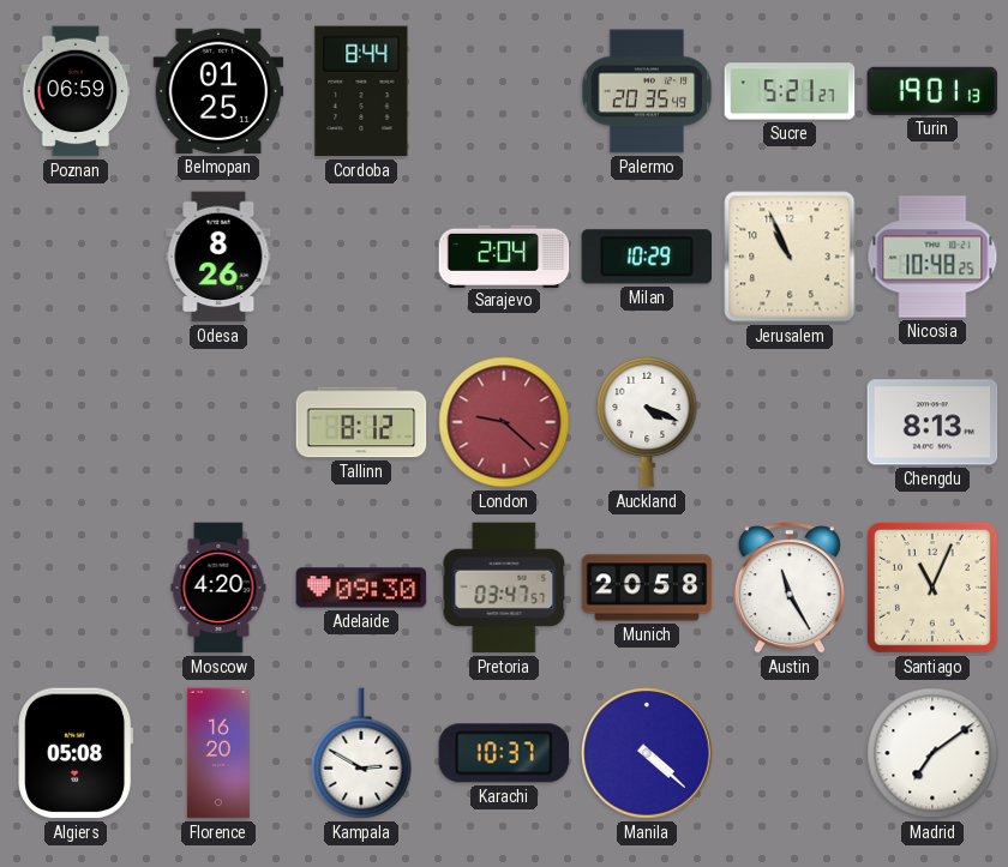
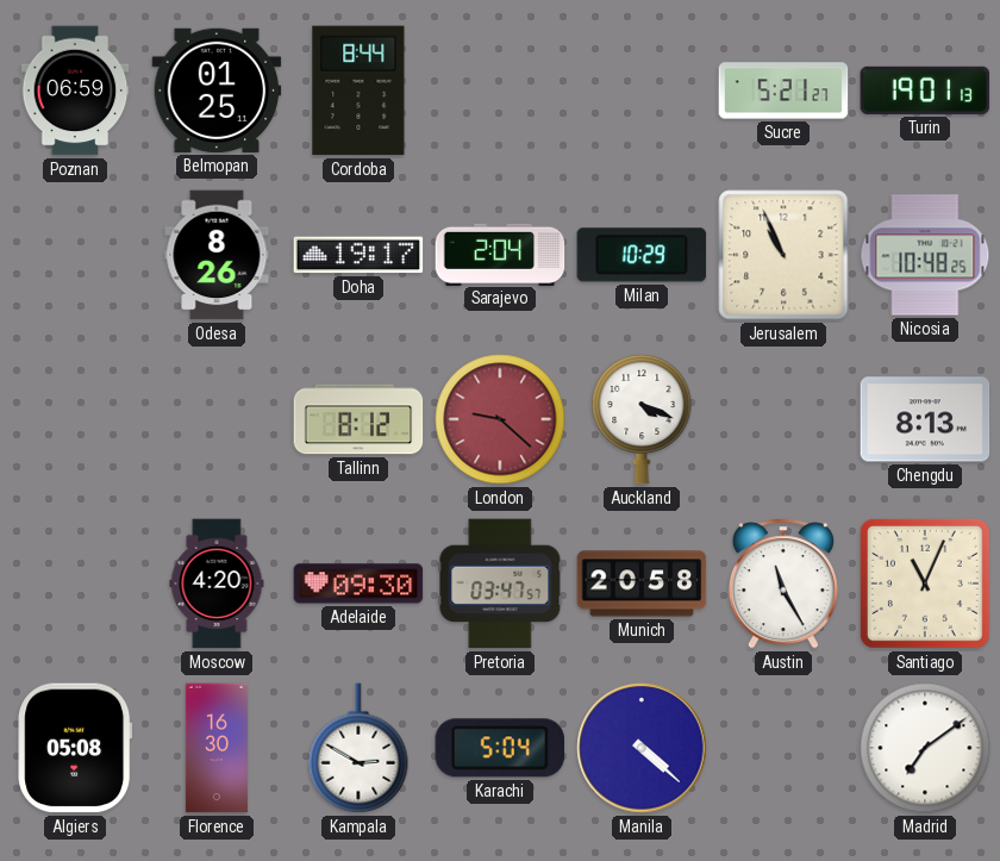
Palermo: 20:35 -> none (647, 91)
Doha: none -> 19:17 (358, 255)
Florence: 16:20 -> 16:30 (217, 748)
Karachi: 10:37 -> 5:04 (500, 748)
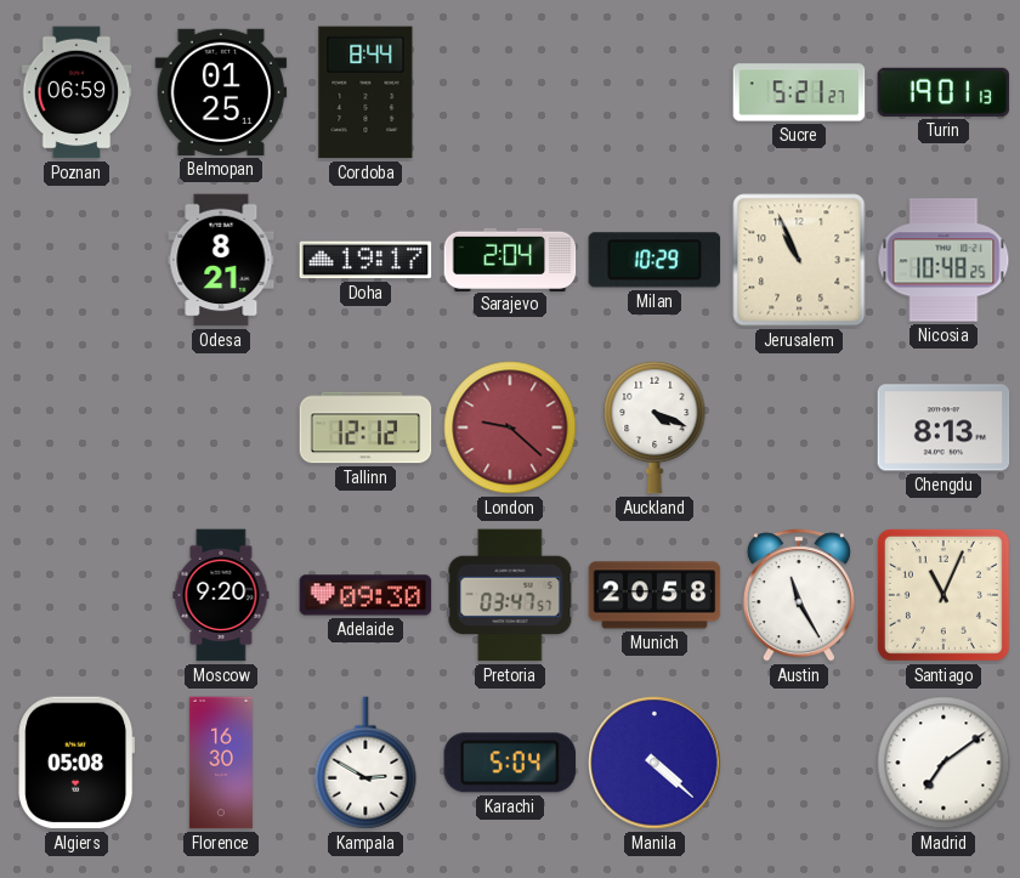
Odesa: 8:26 -> 8:21 (221, 260)
Tallinn: 8:12 -> 12:12 (365, 427)
Moscow: 4:20 -> 9:20 (221, 595)
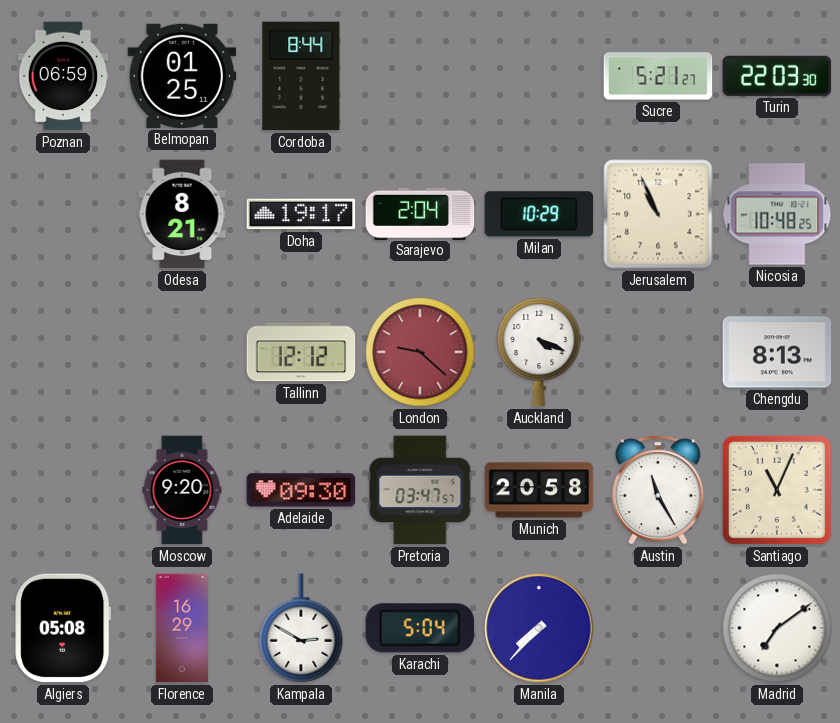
Turin: 19:01 -> 22:03 (777, 76)
Florence: 16:30 -> 16:29 (182, 628)
Manila: 4:22 -> 7:37 (539, 628)
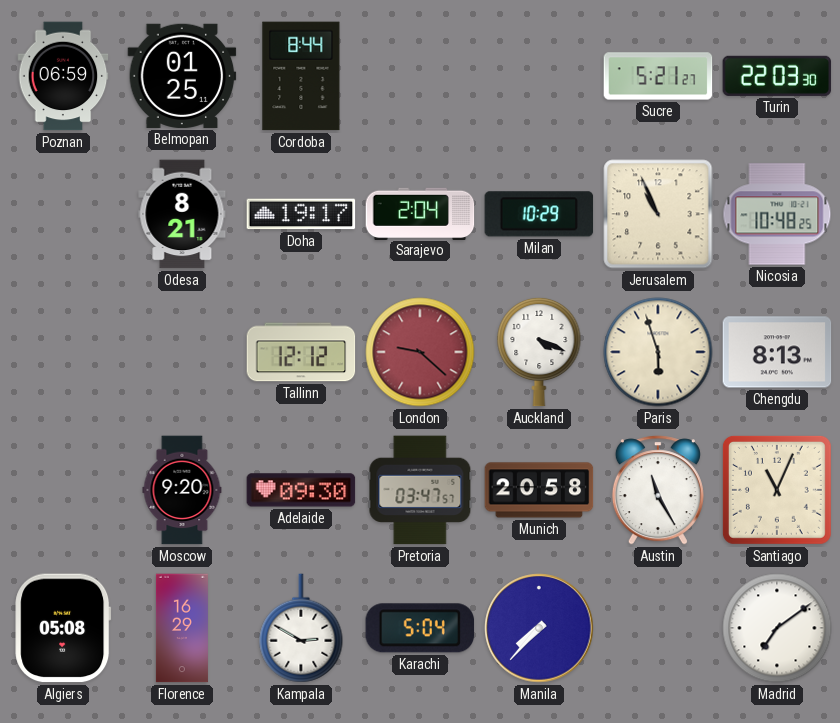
Paris: none -> 5:57 (658, 352)
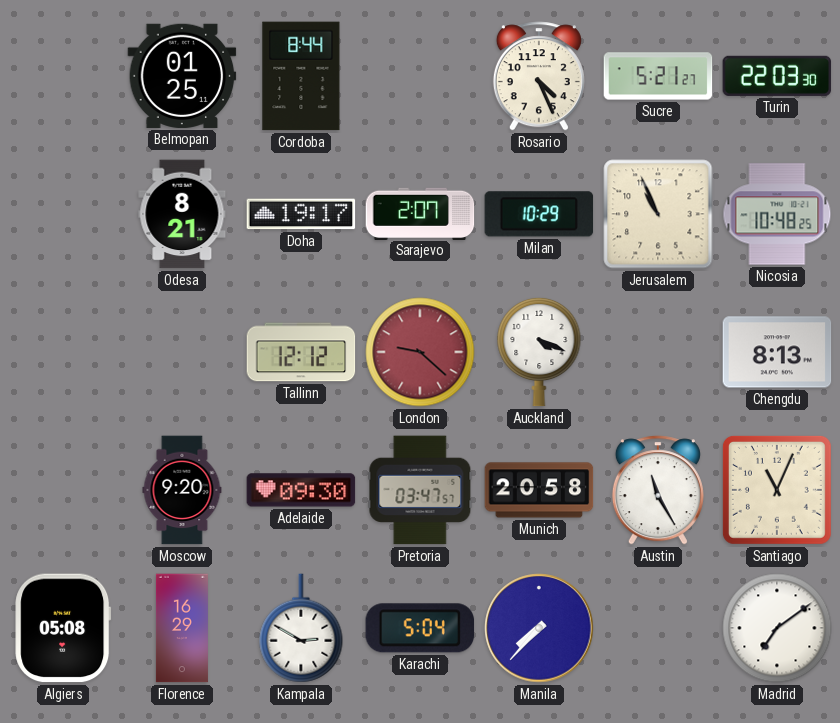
Poznan: 06:59 -> none (63, 76)
Rosario: none -> 4:26 (539, 76)
Sarajevo: 2:04 -> 2:07 (420, 213)
Paris: 5:57 -> none (658, 352)
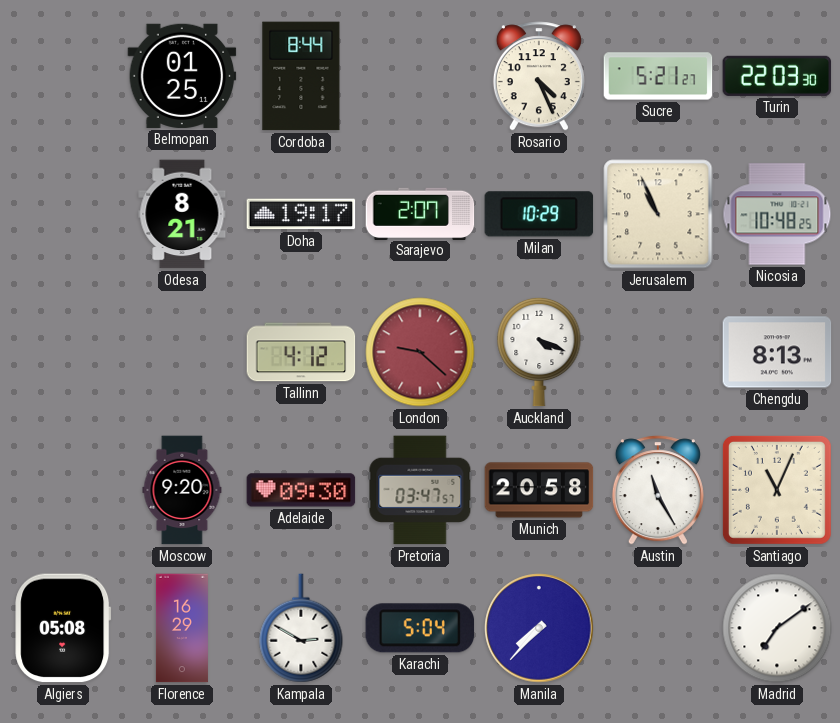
Tallinn: 12:12 -> 4:12 (301, 352)
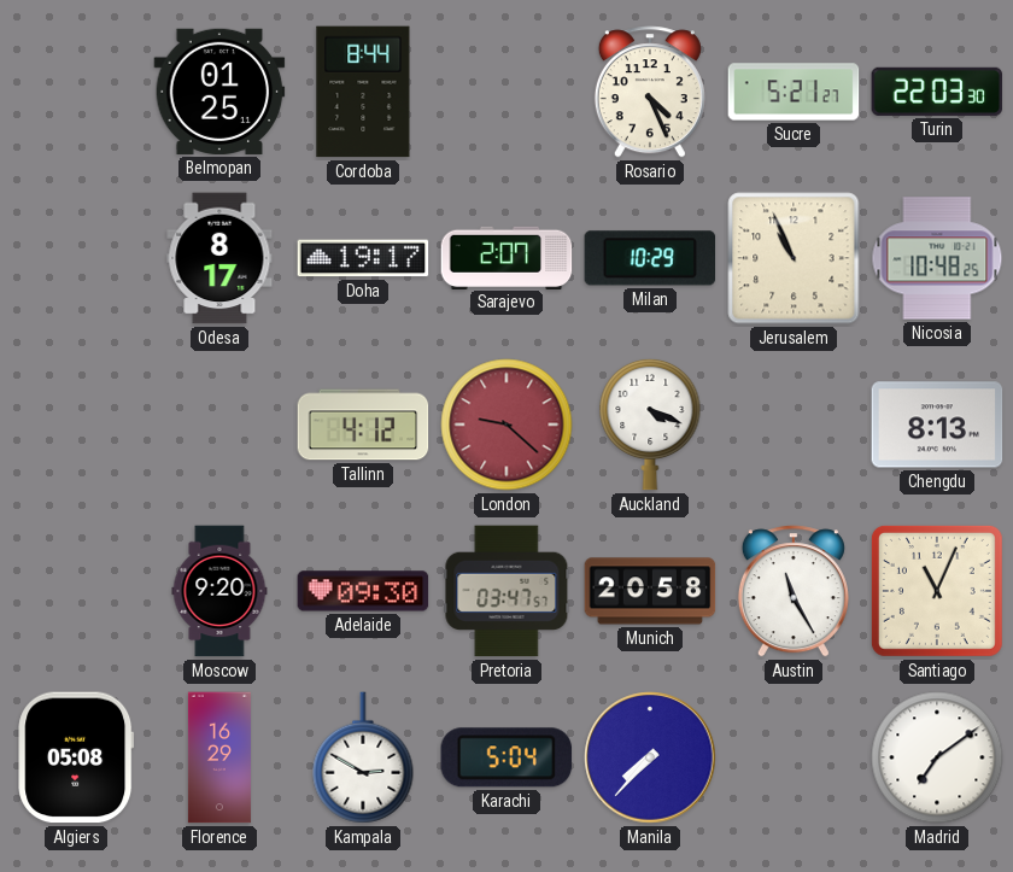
Odesa: 8:21 -> 8:17 (219, 258)
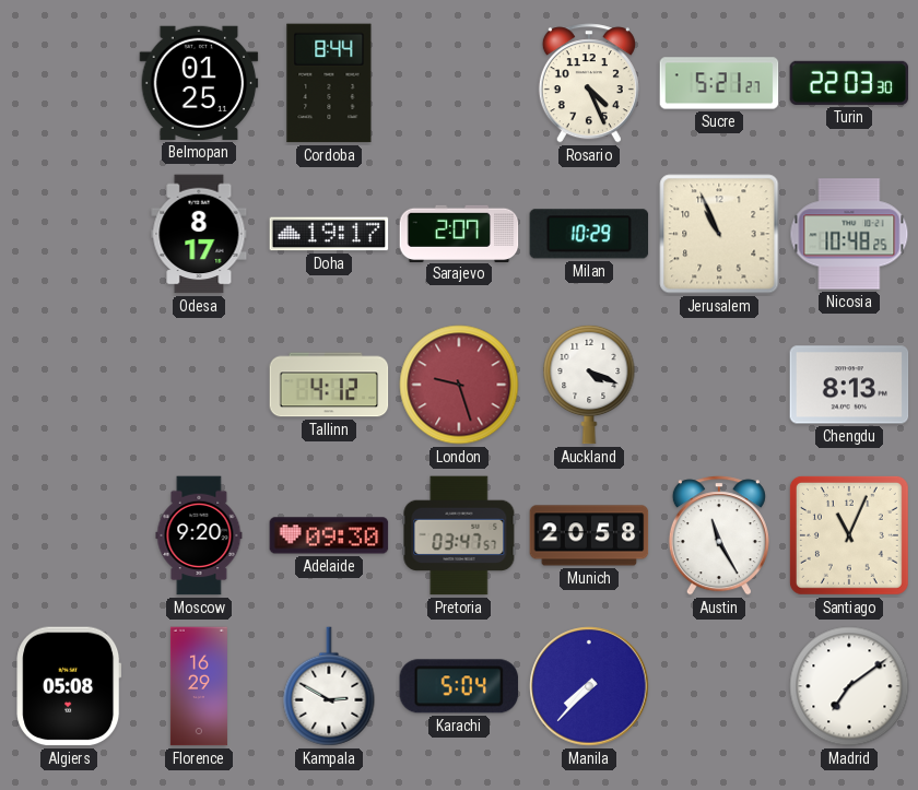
London: 9:22 -> 9:27 (459, 385)
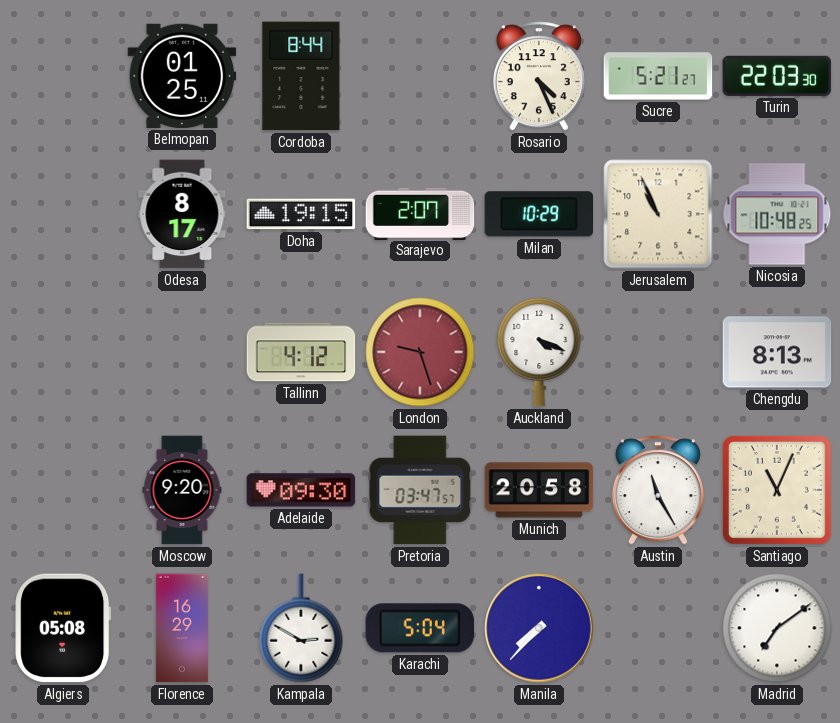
Doha: 19:17 -> 19:15 (301, 214)
